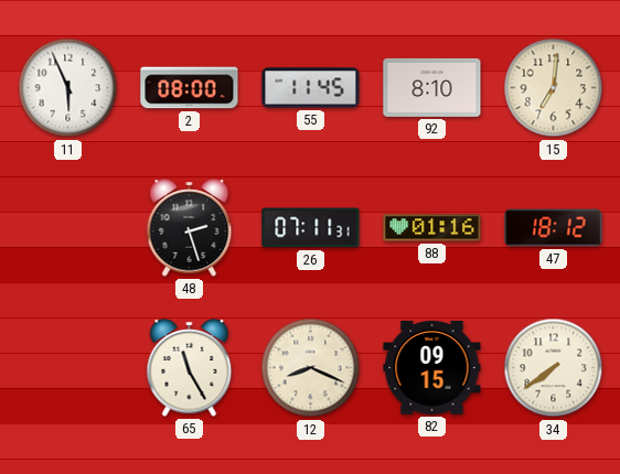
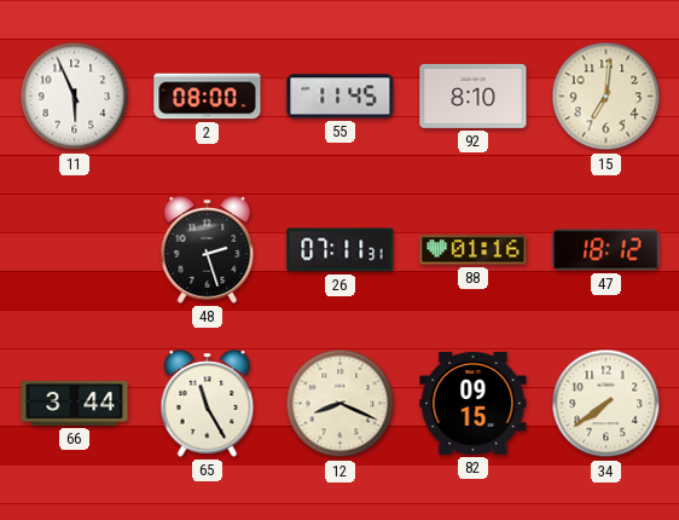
66: none -> 3:44 (75, 403)
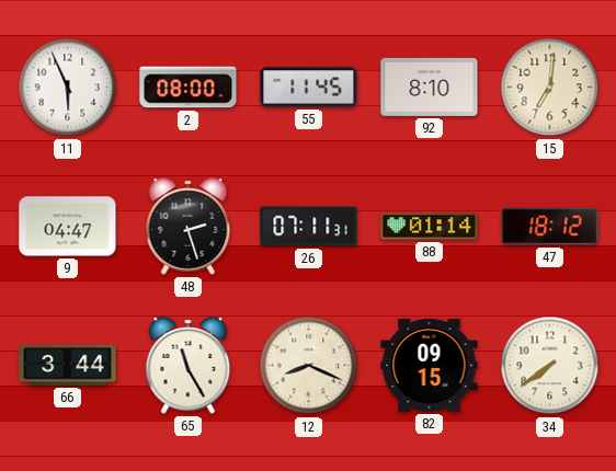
9: none -> 04:47 (68, 227)
88: 01:16 -> 01:14 (430, 227)
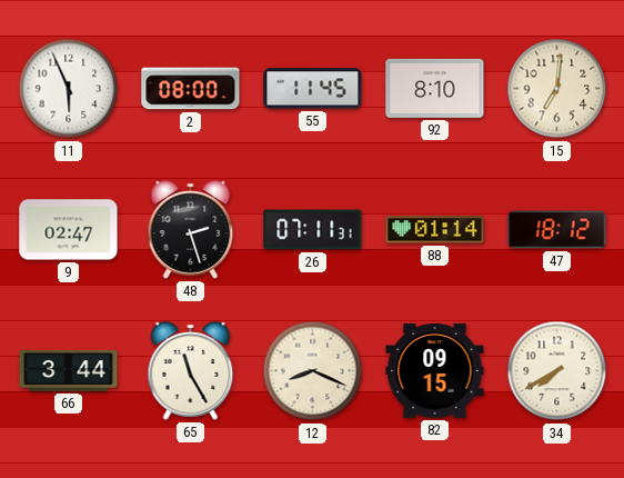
9: 04:47 -> 02:47 (69, 230)
34: 7:39 -> 7:40 (557, 371)
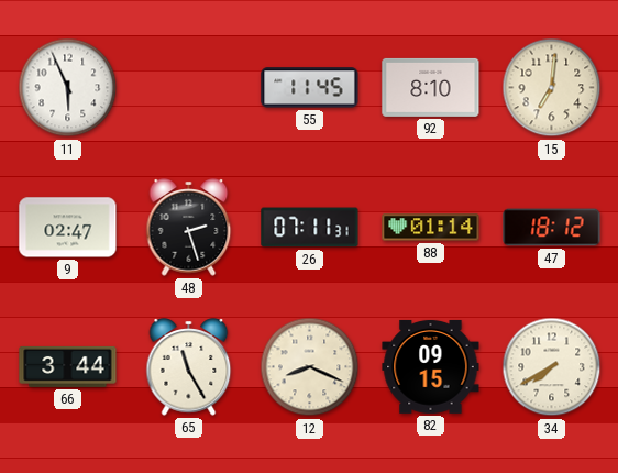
2: 08:00 -> none (191, 89)
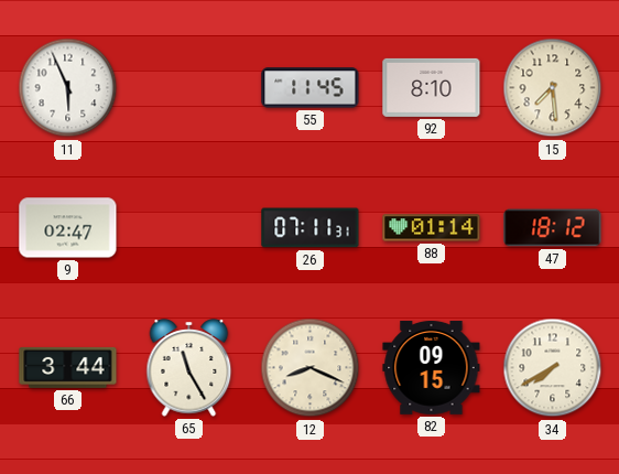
15: 7:01 -> 7:29 (553, 88)
48: 2:27 -> none (189, 228)
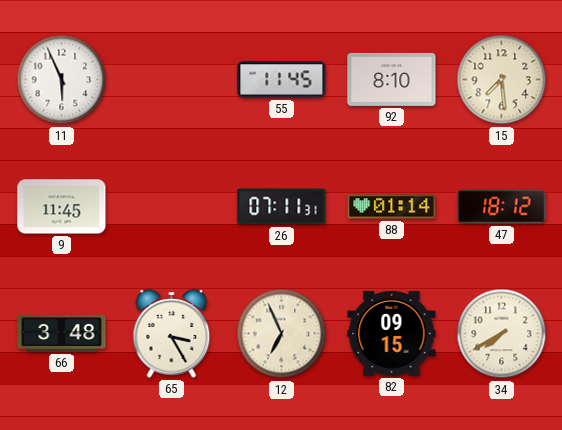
9: 02:47 -> 11:45 (62, 207)
66: 3:44 -> 3:48 (62, 333)
65: 11:25 -> 3:25 (172, 334)
12: 8:19 -> 6:56 (282, 334)
